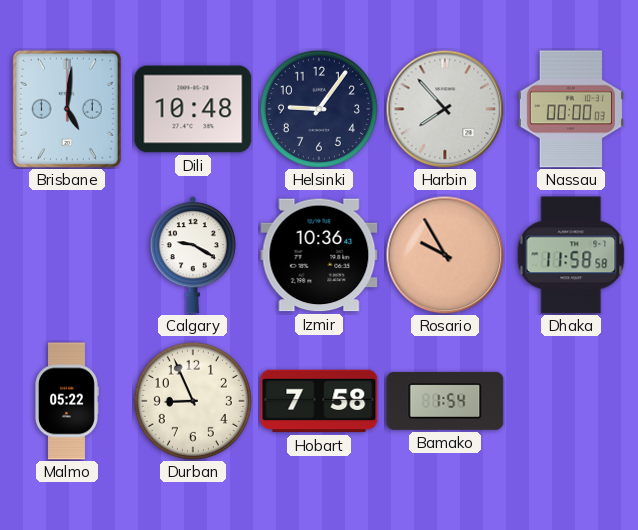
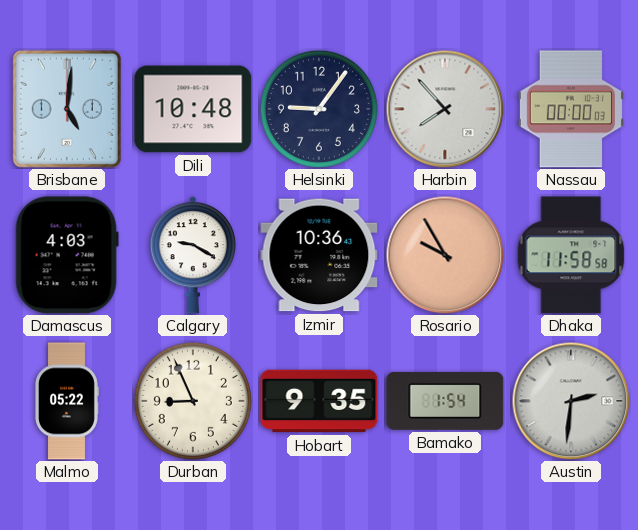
Damascus: none -> 4:03 (67, 255)
Hobart: 7:58 -> 9:35 (319, 401)
Austin: none -> 2:31 (571, 401)
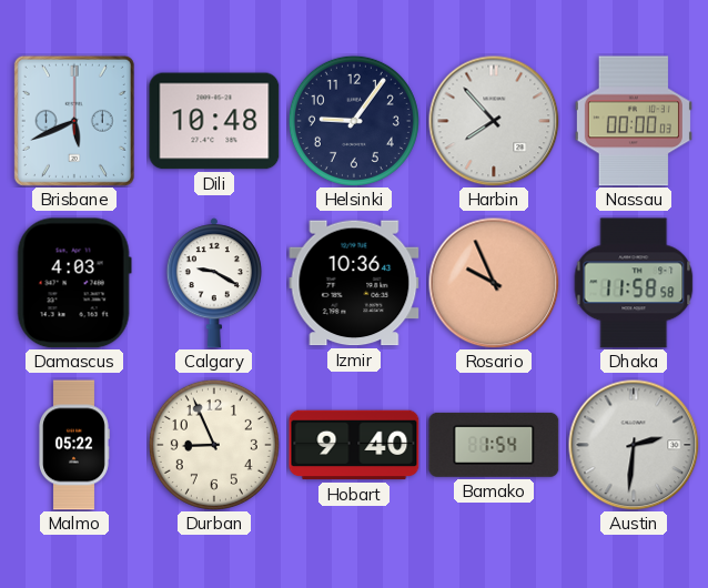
Brisbane: 5:01 -> 5:41 (74, 121)
Rosario: 9:55 -> 9:56 (494, 283)
Hobart: 9:35 -> 9:40 (354, 445)
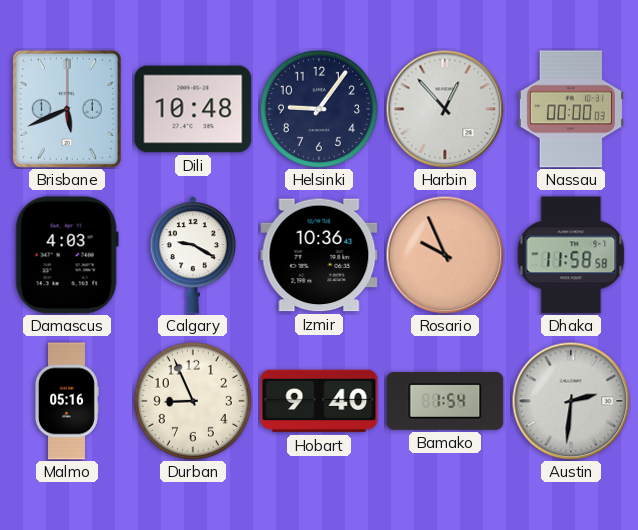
Harbin: 7:53 -> 12:53 (445, 109)
Malmo: 05:22 -> 05:16 (67, 401)
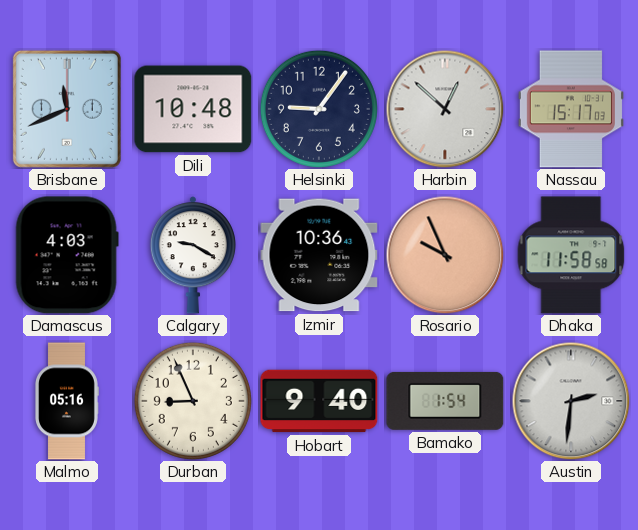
Brisbane: 5:41 -> 11:41 (67, 109)
Harbin: 12:53 -> 12:52 (445, 109)
Nassau: 00:00 -> 15:17 (571, 109)
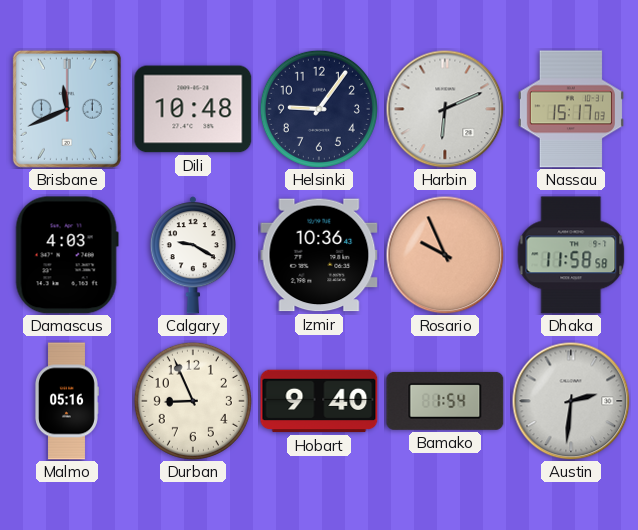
Harbin: 12:52 -> 6:11 (445, 109)
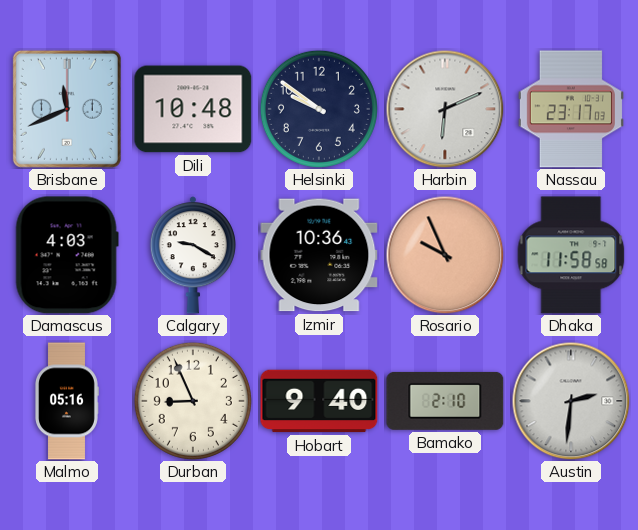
Helsinki: 9:06 -> 9:51 (319, 109)
Nassau: 15:17 -> 23:17 (571, 109)
Bamako: 1:54 -> 2:10 (445, 401)
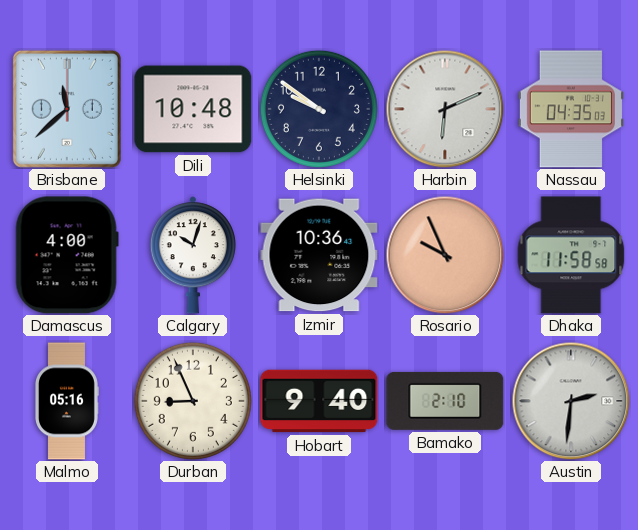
Brisbane: 11:41 -> 11:38 (67, 109)
Nassau: 23:17 -> 04:35 (571, 109)
Damascus: 4:03 -> 4:00 (67, 255)
Calgary: 9:20 -> 10:03 (193, 255)
